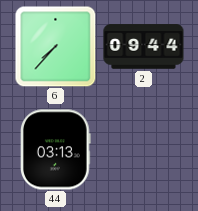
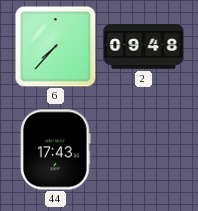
2: 09:44 -> 09:48 (144, 47)
44: 03:13 -> 17:43 (56, 150)
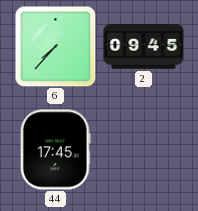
2: 09:48 -> 09:45 (144, 47)
44: 17:43 -> 17:45 (56, 150)
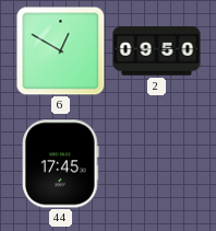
6: 7:37 -> 12:50 (60, 50)
2: 09:45 -> 09:50 (157, 51)
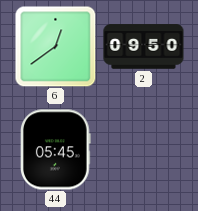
6: 12:50 -> 12:39 (55, 46)
44: 17:45 -> 05:45 (56, 150)
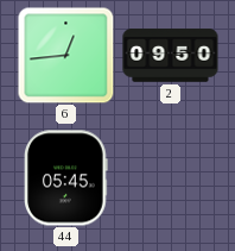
6: 12:39 -> 12:44 (65, 55)
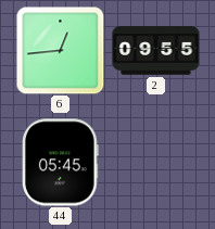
2: 09:50 -> 09:55 (156, 51)
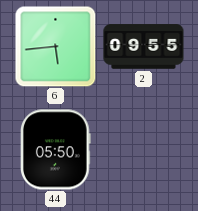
6: 12:44 -> 5:44 (55, 46)
44: 05:45 -> 05:50 (56, 150)
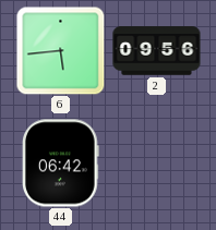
2: 09:55 -> 09:56 (157, 51)
44: 05:50 -> 06:42 (61, 164)
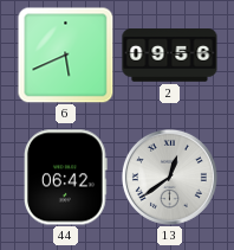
6: 5:44 -> 5:41 (65, 55)
13: none -> 12:39 (169, 177)
